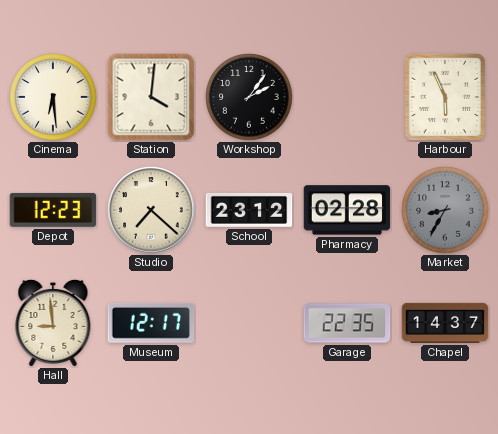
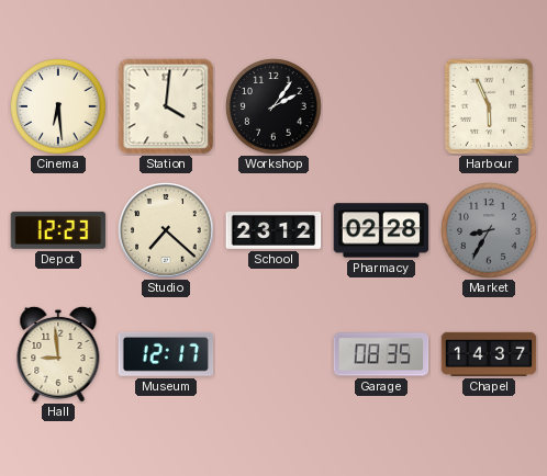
Garage: 22:35 -> 08:35 (381, 354)
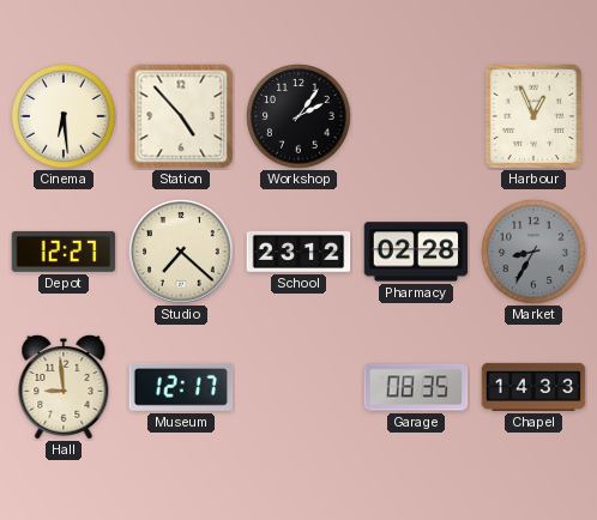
Station: 4:01 -> 4:53 (181, 116)
Harbour: 5:56 -> 12:56 (532, 115)
Depot: 12:23 -> 12:27 (64, 252)
Chapel: 14:37 -> 14:33 (533, 387)
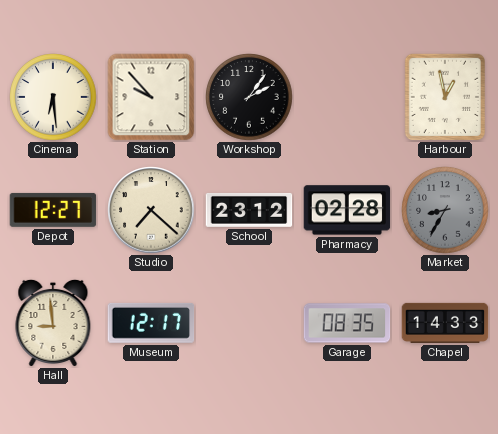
Station: 4:53 -> 9:53 (151, 97)
Harbour: 12:56 -> 12:58 (444, 96)
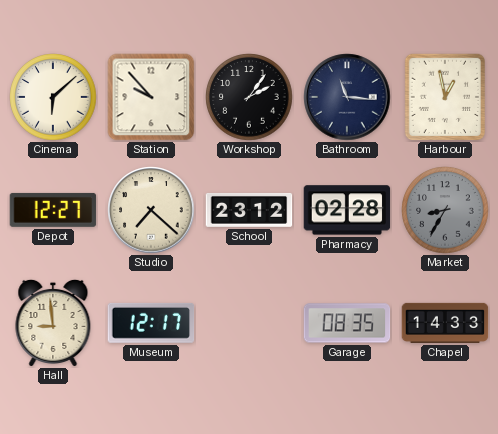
Cinema: 6:29 -> 6:08 (53, 97)
Bathroom: none -> 11:16 (347, 97)
